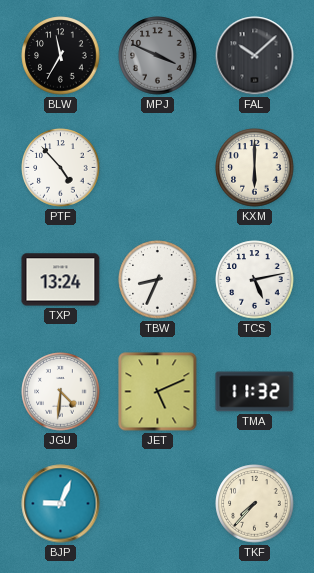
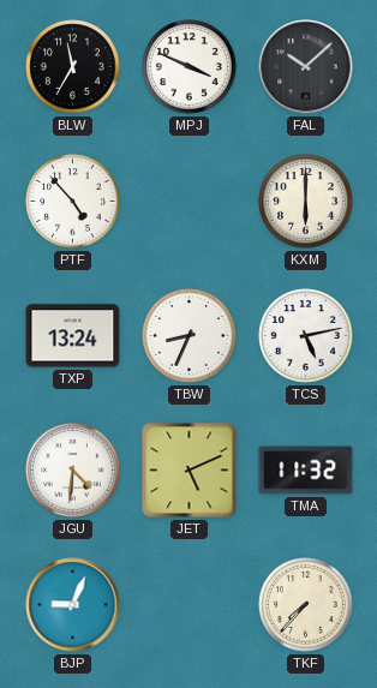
MPJ dial: grey -> white (190, 67)
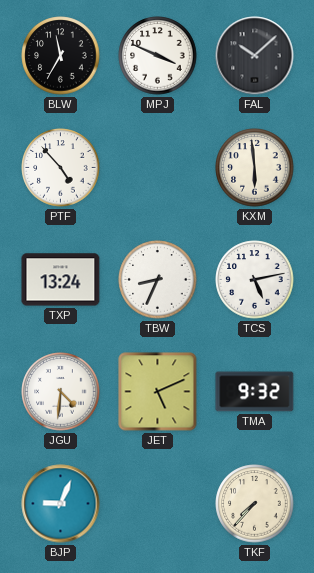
KXM: 6:00 -> 5:59 (255, 168)
TMA: 11:32 -> 9:32 (255, 392)
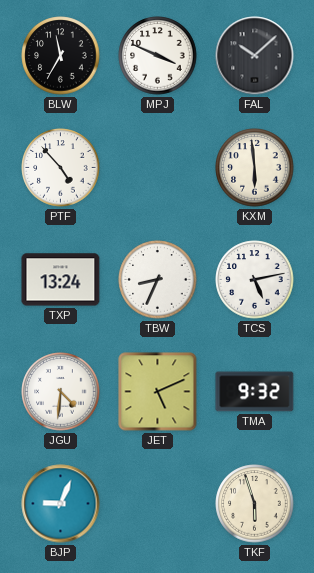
TKF: 7:37 -> 5:57 (255, 504)
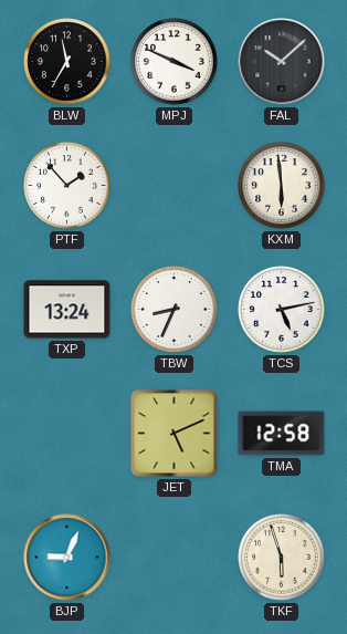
PTF: 4:53 -> 1:53 (67, 186)
JGU: 4:31 -> none (61, 392)
TMA: 9:32 -> 12:58 (282, 434)
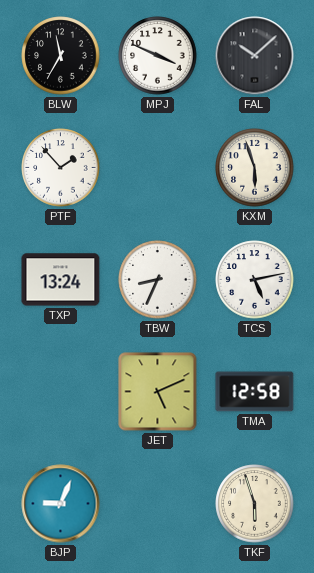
KXM: 5:59 -> 5:57 (255, 168)
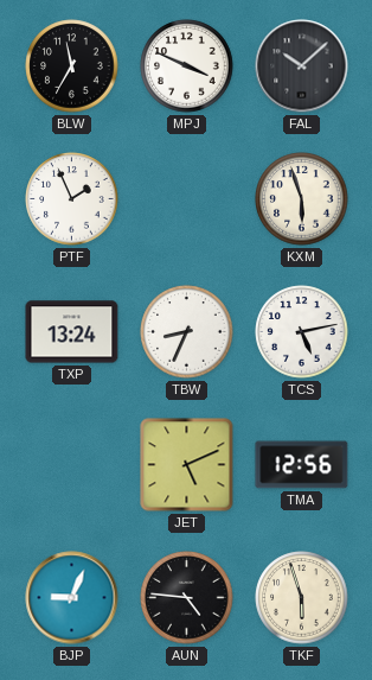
PTF: 1:53 -> 1:56 (72, 199)
TMA: 12:58 -> 12:56 (302, 465)
AUN: none -> 4:46 (187, 598)
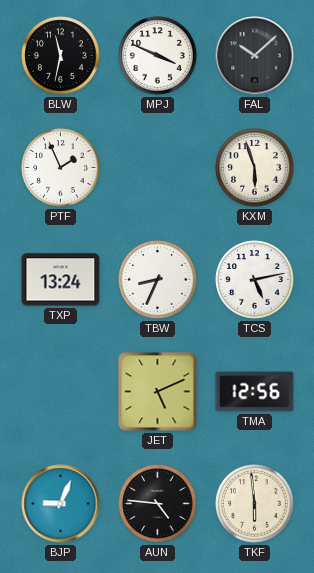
BLW: 11:35 -> 11:32 (61, 56)
TKF: 5:57 -> 5:59 (255, 504)
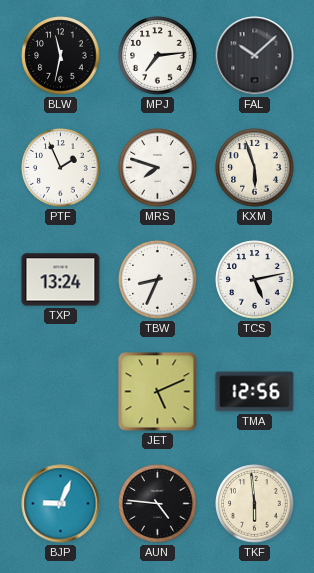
MPJ: 3:49 -> 7:14 (158, 56)
MRS: none -> 7:48 (158, 168)
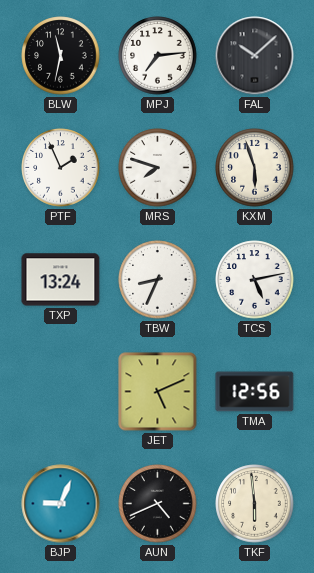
AUN: 4:46 -> 4:41 (158, 504)
